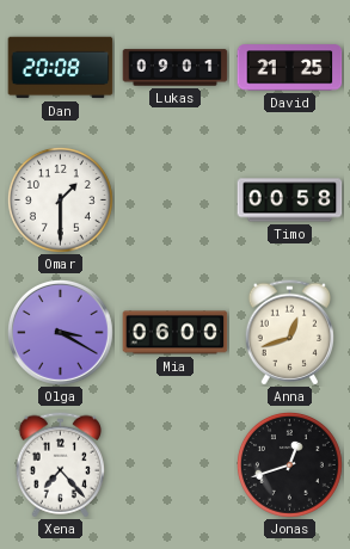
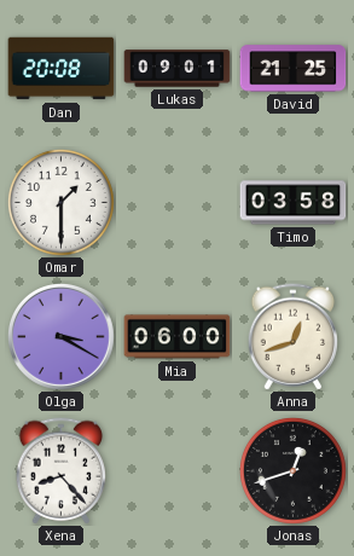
Timo: 00:58 -> 03:58 (294, 203)
Xena: 7:23 -> 8:23 (60, 471)
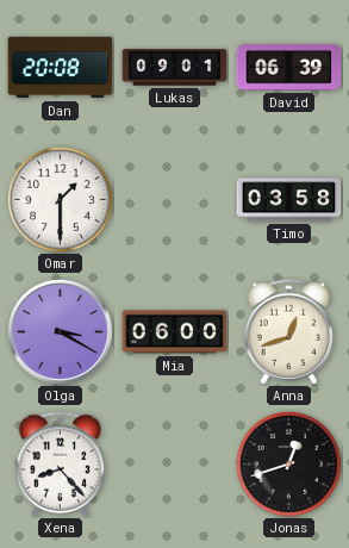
David: 21:25 -> 06:39 (289, 68)
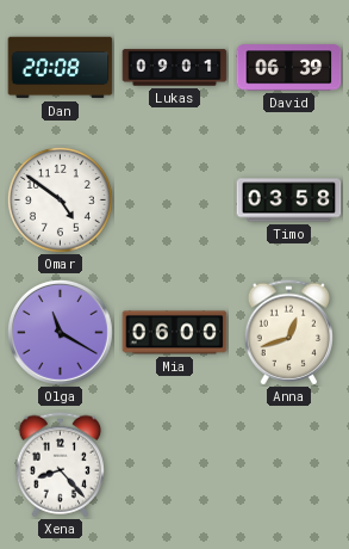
Omar: 1:30 -> 4:51 (60, 199)
Olga: 3:20 -> 11:20 (61, 333)
Jonas: 12:42 -> none (288, 463)
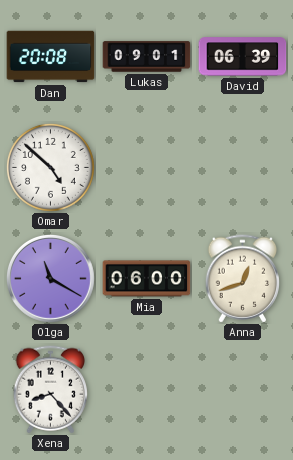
Omar: 4:51 -> 4:52 (50, 167)
Timo: 03:58 -> none (289, 201)
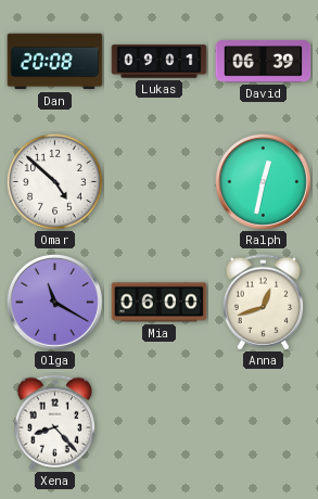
Ralph: none -> 12:32 (264, 182)
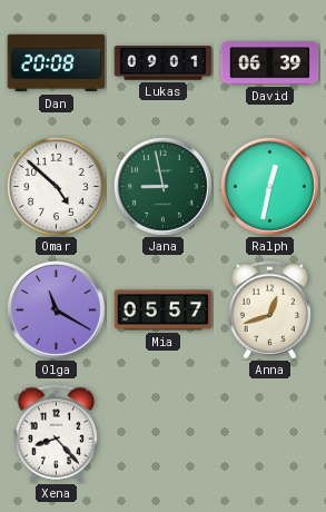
Jana: none -> 8:58 (164, 187)
Mia: 06:00 -> 05:57 (164, 311)
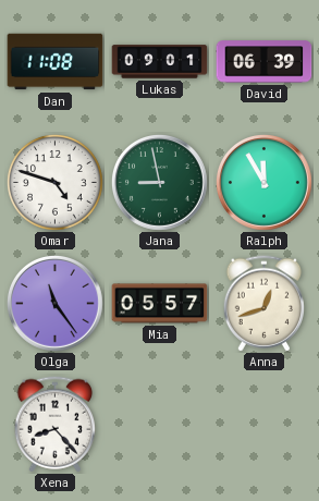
Dan: 20:08 -> 11:08 (56, 62)
Omar: 4:52 -> 4:48 (54, 182)
Ralph: 12:32 -> 11:55 (265, 183)
Olga: 11:20 -> 11:24 (56, 304)
